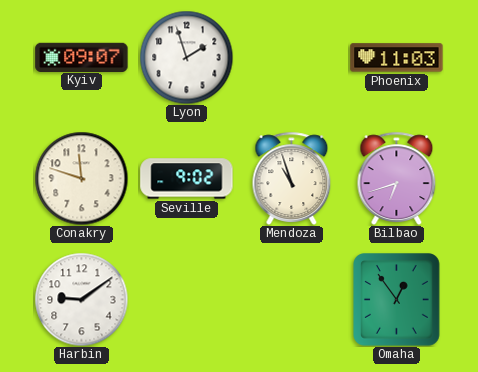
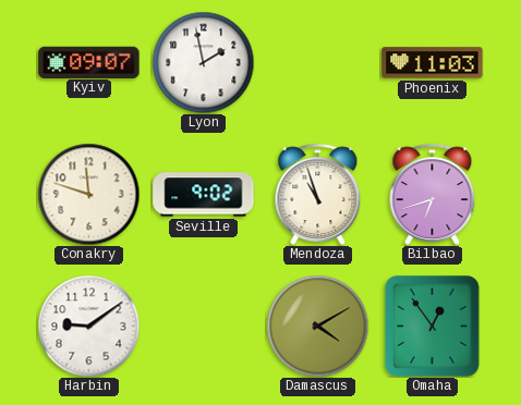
Lyon: 1:57 -> 1:58 (203, 62)
Damascus: none -> 4:10 (317, 326)
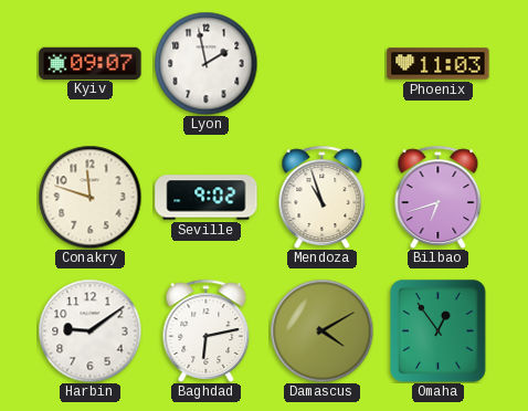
Baghdad: none -> 6:13 (207, 330)
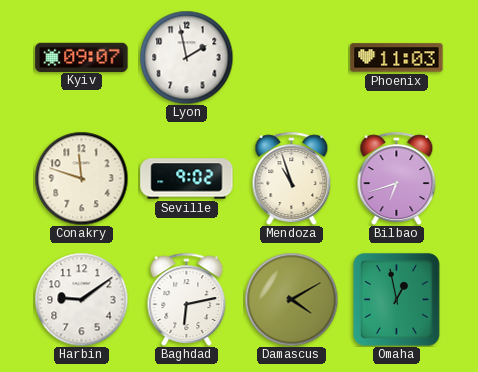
Omaha: 12:54 -> 12:58 (397, 300)
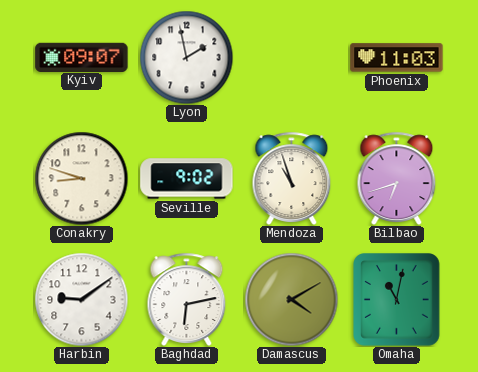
Conakry: 11:48 -> 8:48 (81, 178)
Omaha: 12:58 -> 11:02 (397, 300)
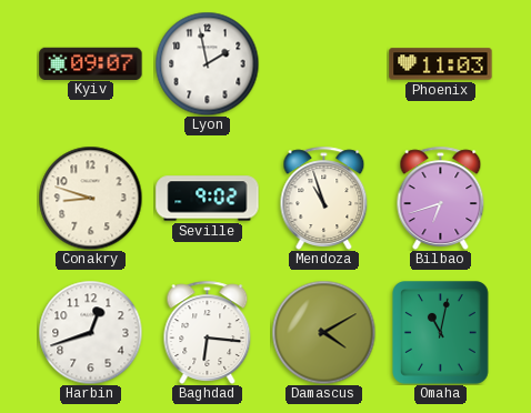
Harbin: 9:09 -> 12:42 (90, 332)
Baghdad: 6:13 -> 6:16 (208, 332)
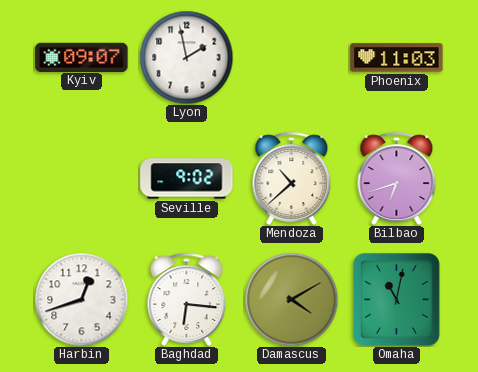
Conakry: 8:48 -> none (90, 198)
Mendoza: 10:57 -> 10:38 (292, 178)
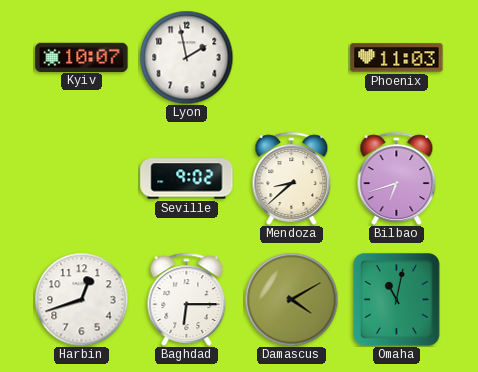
Kyiv: 09:07 -> 10:07 (82, 57)
Mendoza: 10:38 -> 8:38 (292, 178)
Baghdad: 6:16 -> 6:15 (187, 299)
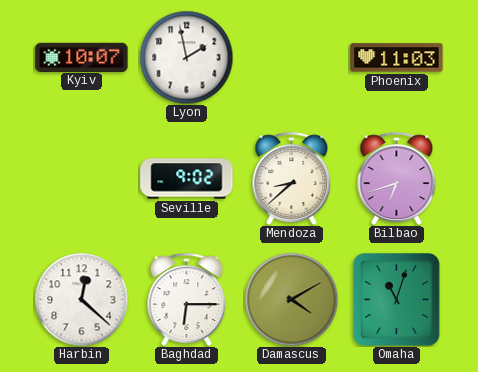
Harbin: 12:42 -> 12:22 (81, 299)
Omaha: 11:02 -> 11:03 (397, 300)
